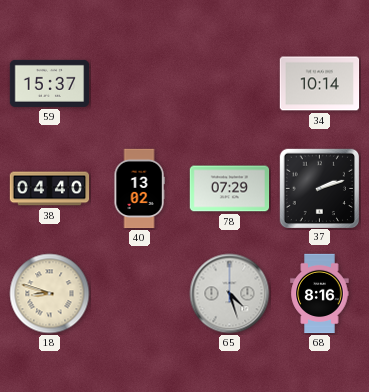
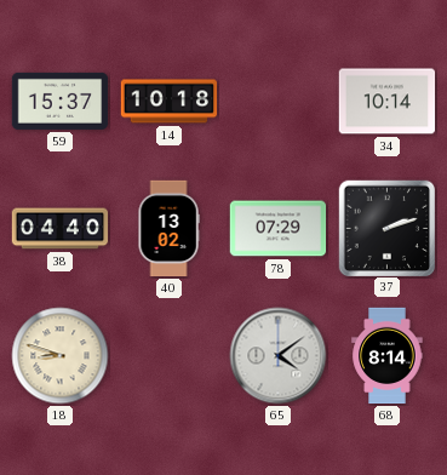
14: none -> 10:18 (170, 102)
65: 4:27 -> 4:09 (279, 356)
68: 8:16 -> 8:14 (388, 356)
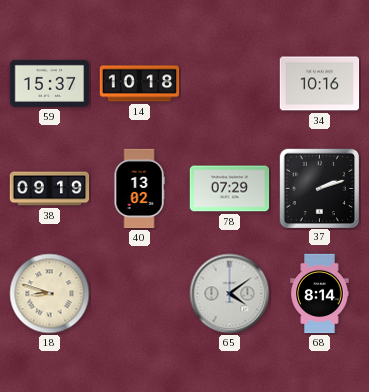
34: 10:14 -> 10:16 (320, 84)
38: 04:40 -> 09:19 (50, 189)
